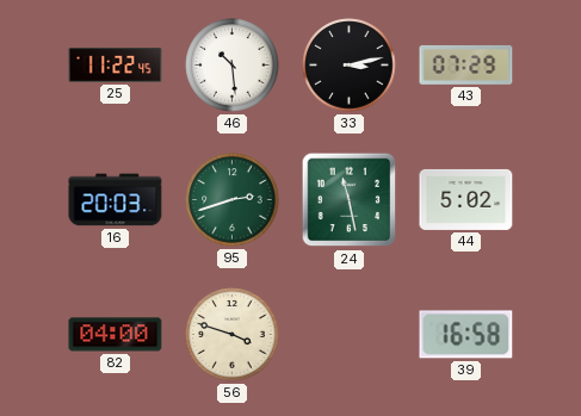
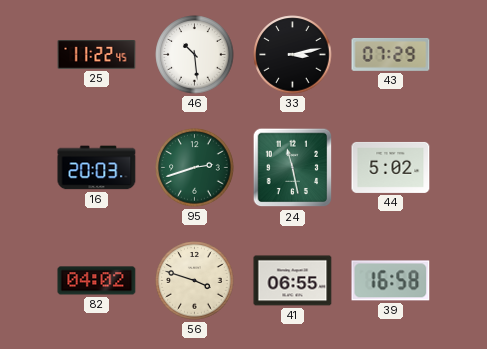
82: 04:00 -> 04:02 (97, 281)
41: none -> 06:55 (293, 281)
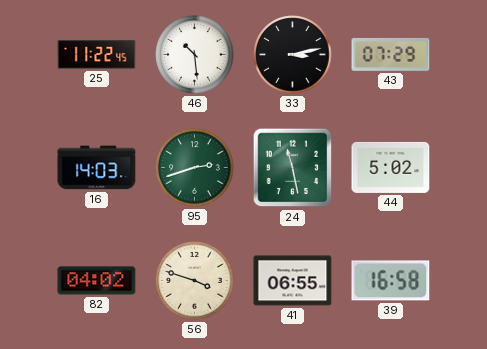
16: 20:03 -> 14:03 (97, 168)
